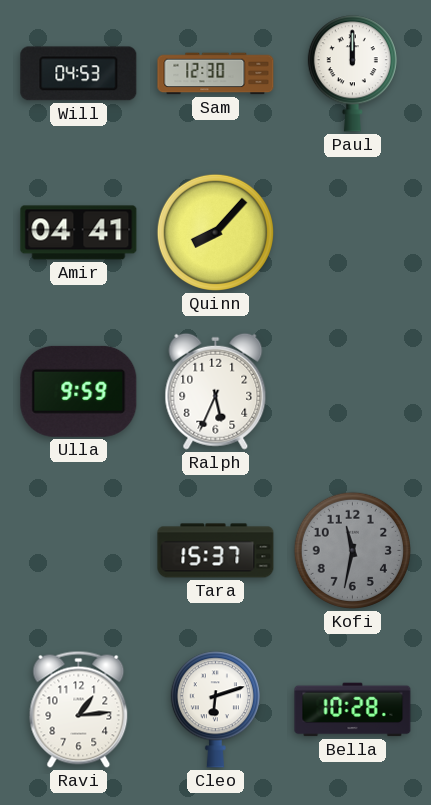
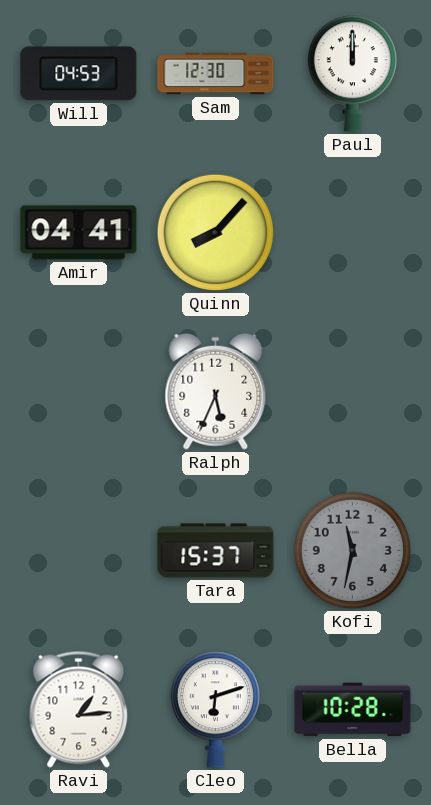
Ulla: 9:59 -> none (79, 391)
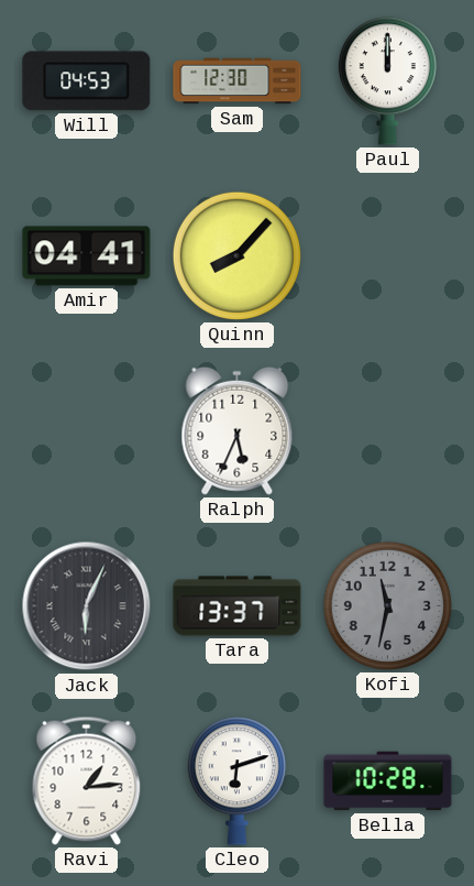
Jack: none -> 6:04 (87, 606)
Tara: 15:37 -> 13:37 (238, 606)
